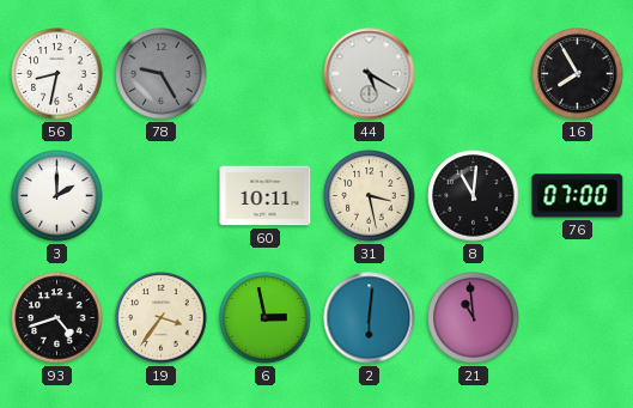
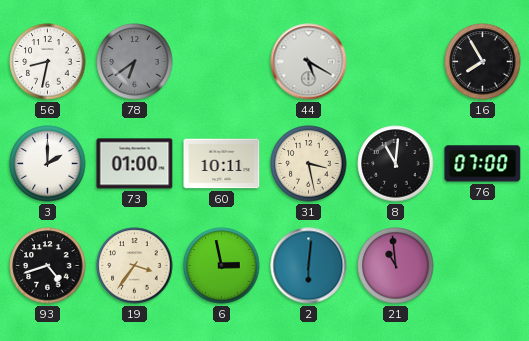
78: 9:25 -> 6:39 (135, 62)
73: none -> 01:00 (135, 164)
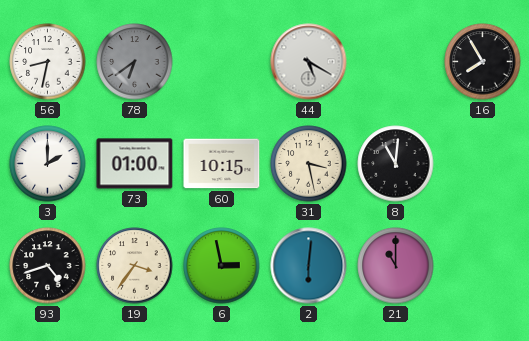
60: 10:11 -> 10:15 (222, 164)
76: 07:00 -> none (483, 164)
21: 10:59 -> 11:00 (396, 266)
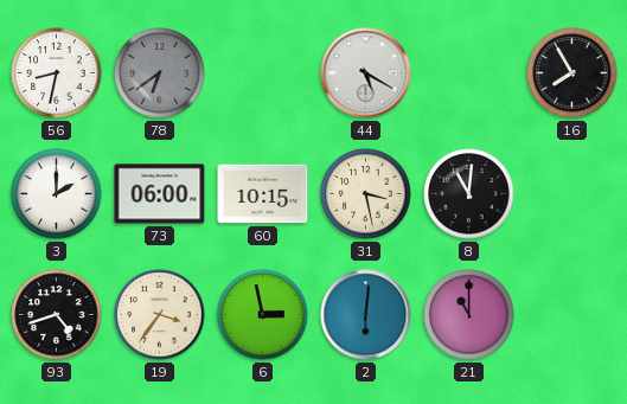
73: 01:00 -> 06:00 (160, 194)
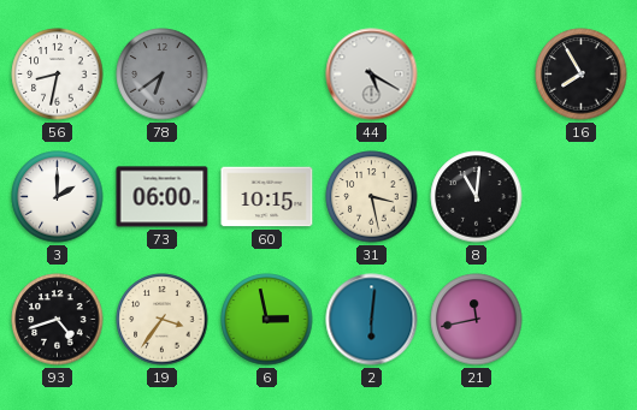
21: 11:00 -> 11:43 (477, 320)
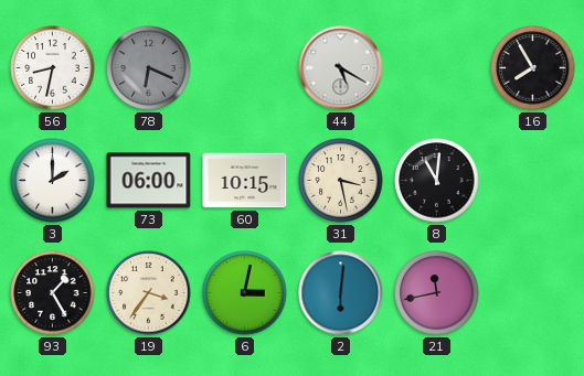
78: 6:39 -> 6:19 (149, 68)
93: 4:42 -> 1:25 (53, 293)
6: 2:58 -> 3:02 (245, 293)
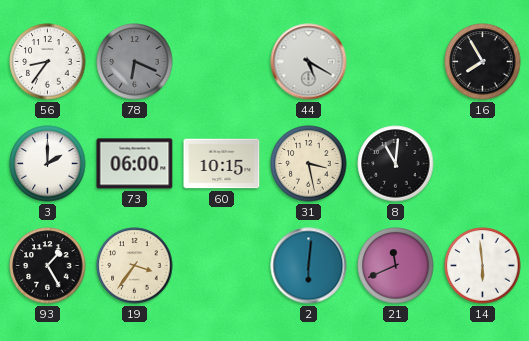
56: 8:32 -> 8:36 (48, 62)
6: 3:02 -> none (245, 293)
21: 11:43 -> 11:41 (396, 266)
14: none -> 5:59 (483, 266)
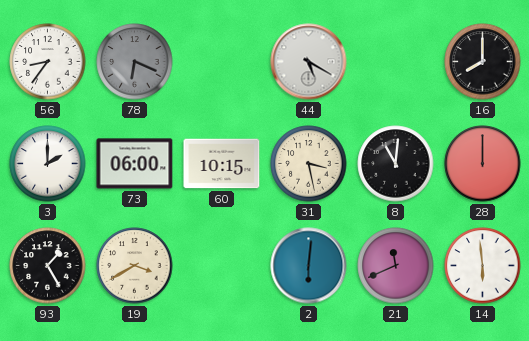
16: 7:55 -> 8:00 (483, 62)
28: none -> 12:00 (483, 164)
19: 3:36 -> 3:40 (135, 266)
